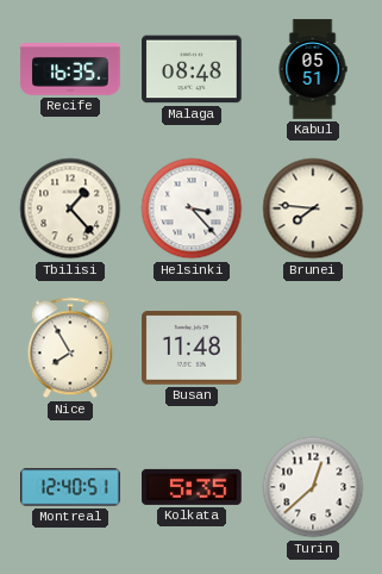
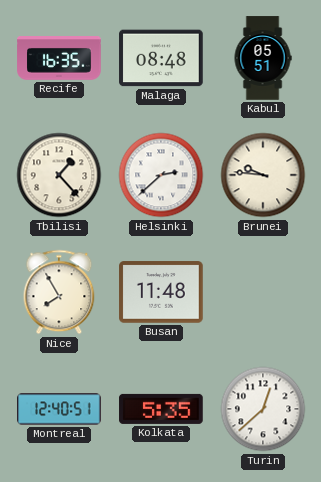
Helsinki: 3:23 -> 2:38 (161, 175)
Brunei: 7:46 -> 9:46 (263, 175)
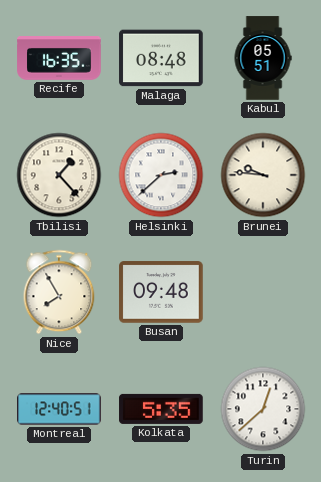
Busan: 11:48 -> 09:48 (161, 292)
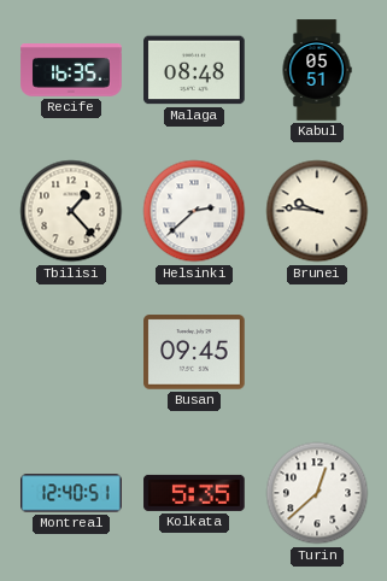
Nice: 7:55 -> none (59, 292)
Busan: 09:48 -> 09:45 (194, 352)
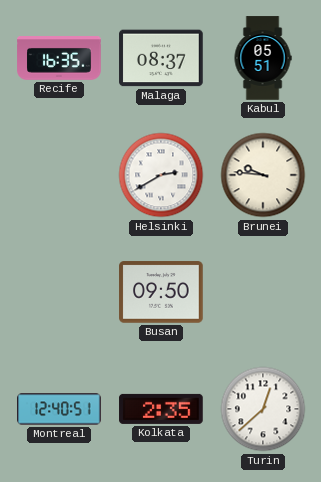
Malaga: 08:48 -> 08:37 (161, 58)
Tbilisi: 1:23 -> none (71, 211)
Helsinki: 2:38 -> 2:40 (161, 175)
Busan: 09:45 -> 09:50 (161, 292)
Kolkata: 5:35 -> 2:35 (161, 409)
